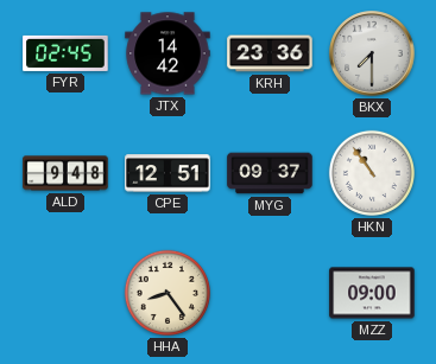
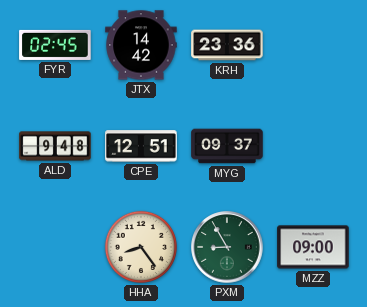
BKX: 7:30 -> none (372, 53)
HKN: 10:54 -> none (372, 173)
PXM: none -> 8:55 (227, 247)
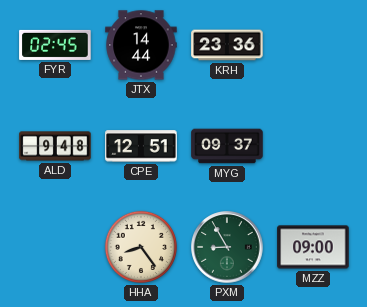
JTX: 14:42 -> 14:44 (141, 45)
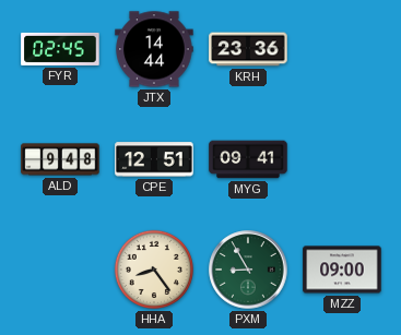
MYG: 09:37 -> 09:41 (248, 159)
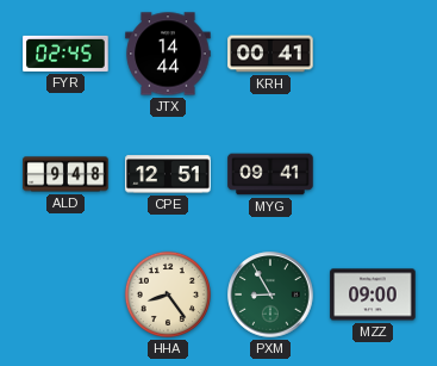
KRH: 23:36 -> 00:41 (270, 54)
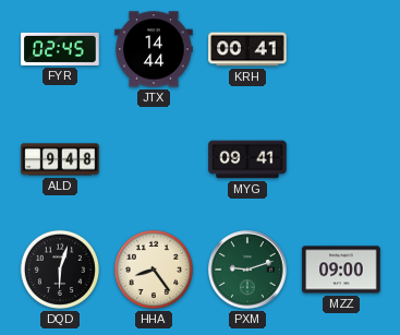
CPE: 12:51 -> none (168, 174)
DQD: none -> 6:03 (60, 270)
PXM: 8:55 -> 9:12 (247, 270)
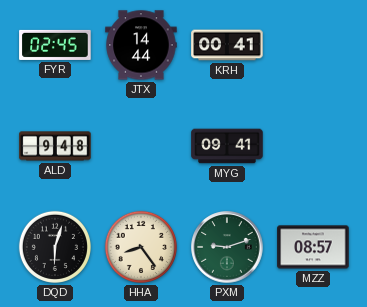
MZZ: 09:00 -> 08:57 (313, 247)
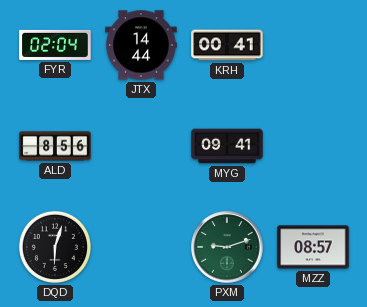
FYR: 02:45 -> 02:04 (55, 45)
ALD: 9:48 -> 8:56 (55, 146)
HHA: 8:24 -> none (141, 247)
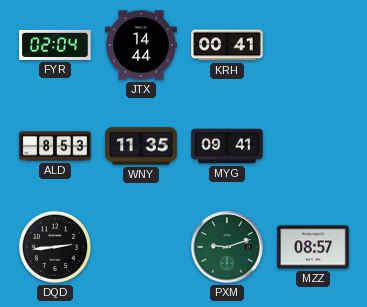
ALD: 8:56 -> 8:53 (55, 146)
WNY: none -> 11:35 (141, 146)
DQD: 6:03 -> 2:44 (55, 247)
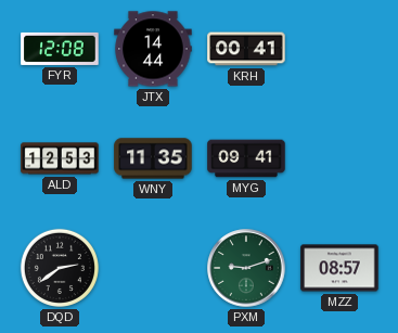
FYR: 02:04 -> 12:08 (60, 49)
ALD: 8:53 -> 12:53 (60, 158)
DQD: 2:44 -> 2:39 (60, 268)
